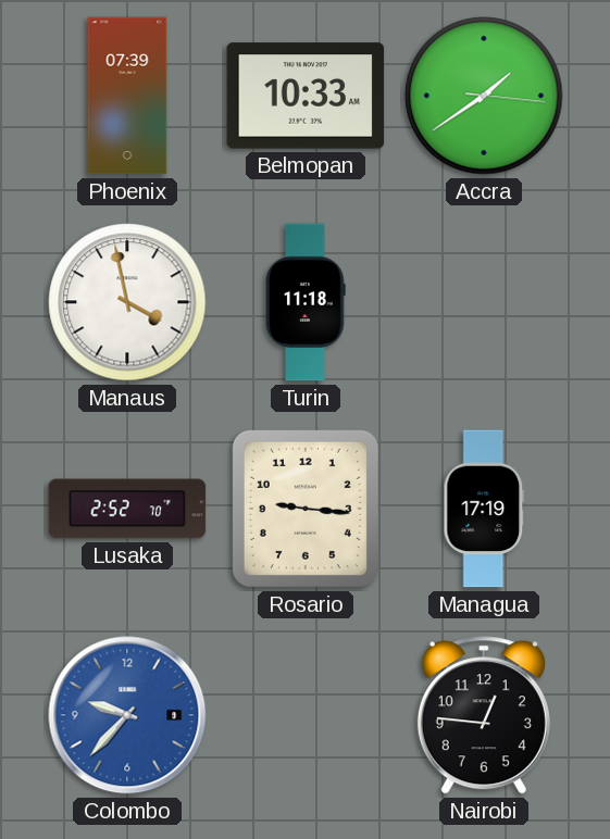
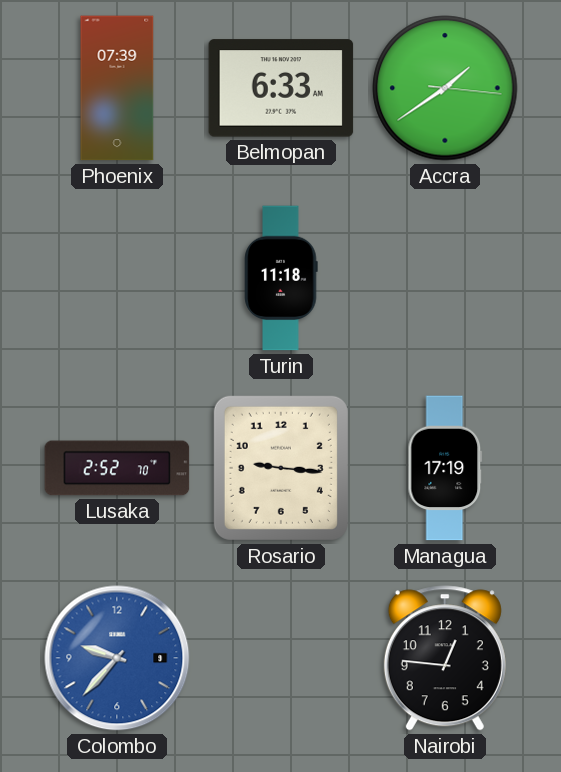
Belmopan: 10:33 -> 6:33 (281, 88)
Manaus: 3:58 -> none (127, 302)
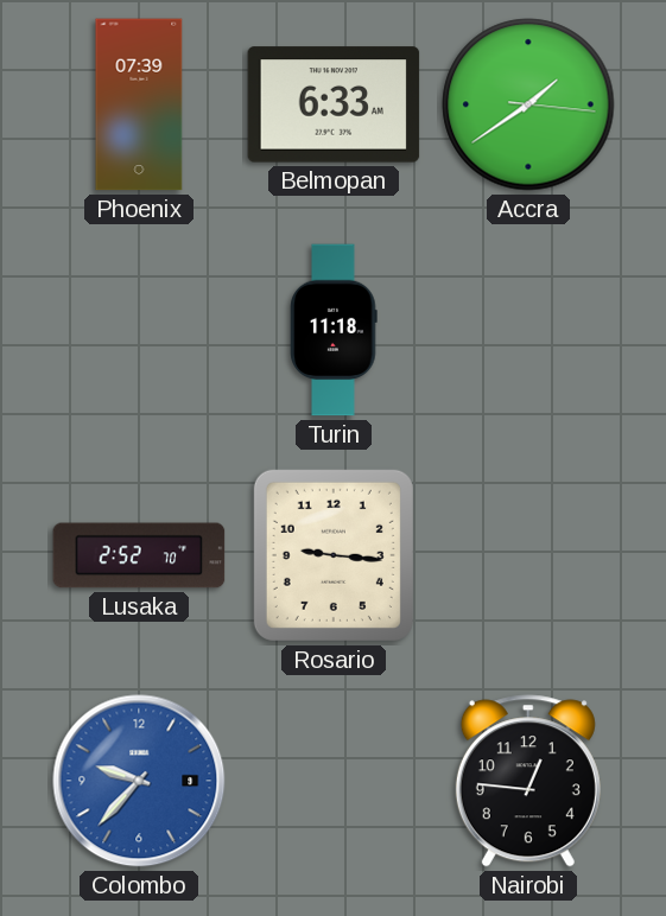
Managua: 17:19 -> none (445, 468)
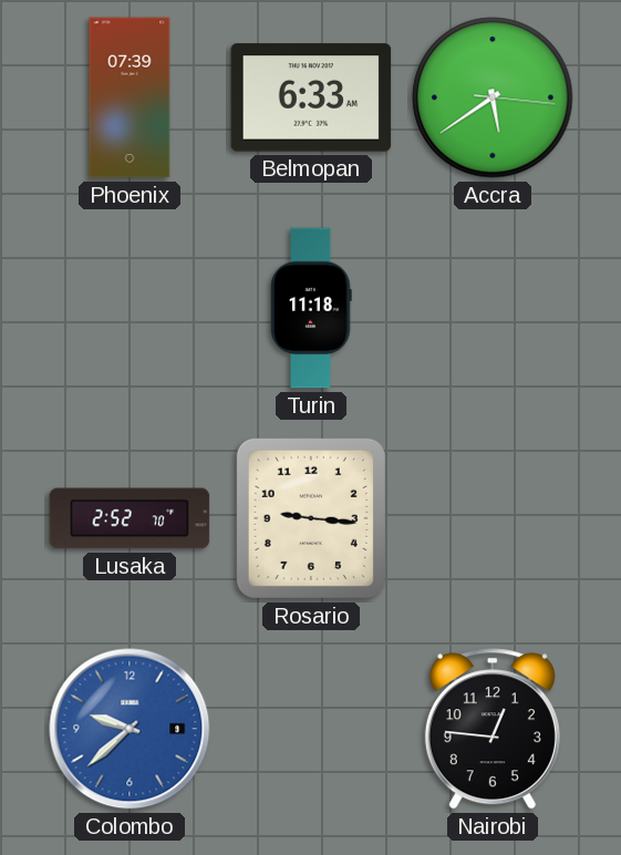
Accra: 1:39 -> 5:39 (493, 97)
Colombo: 9:37 -> 9:38 (130, 729)
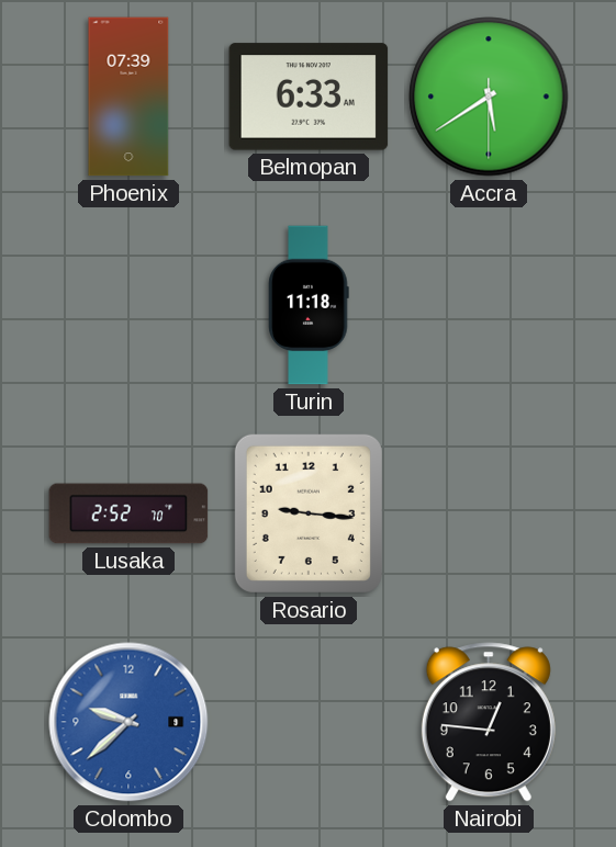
Accra: 5:39:16 -> 5:39:30 (489, 97)
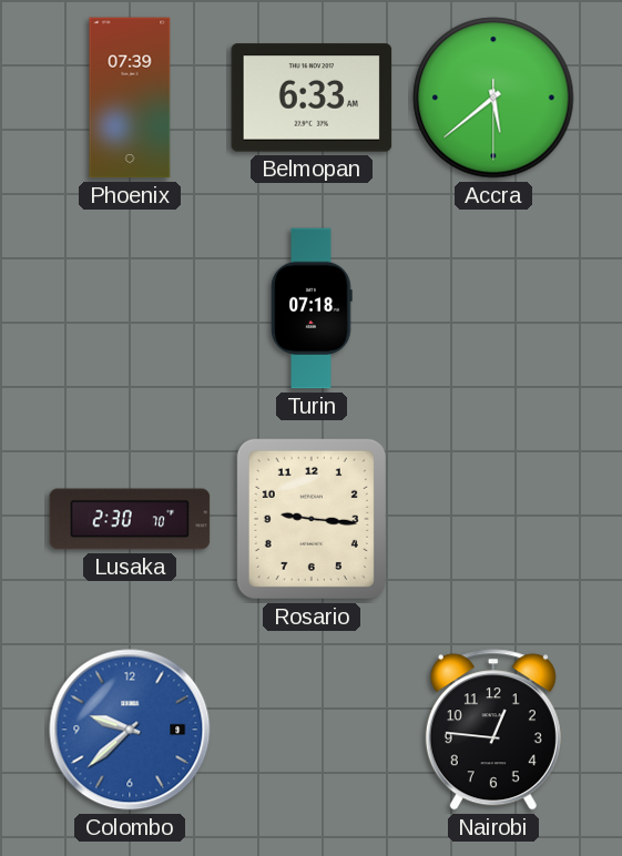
Accra: 5:39 -> 5:38 (493, 98)
Turin: 11:18 -> 07:18 (312, 308)
Lusaka: 2:52 -> 2:30 (130, 519)
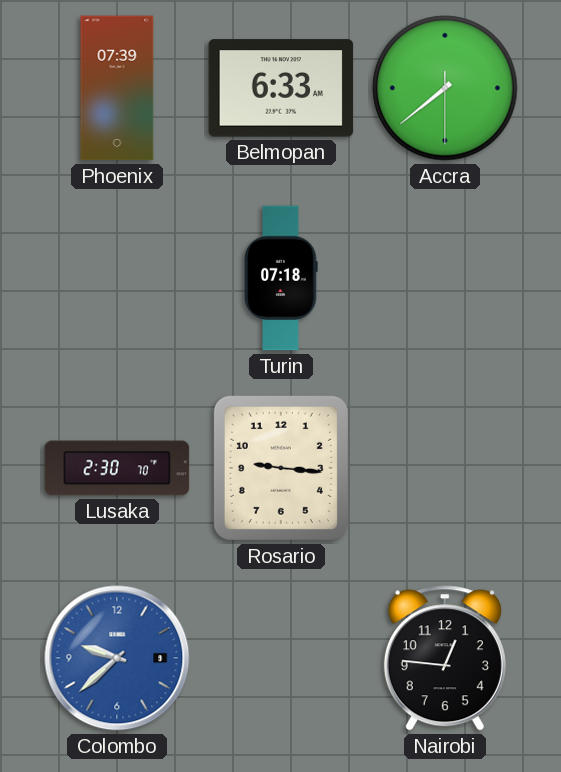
Accra: 5:38 -> 7:38 (445, 88)
